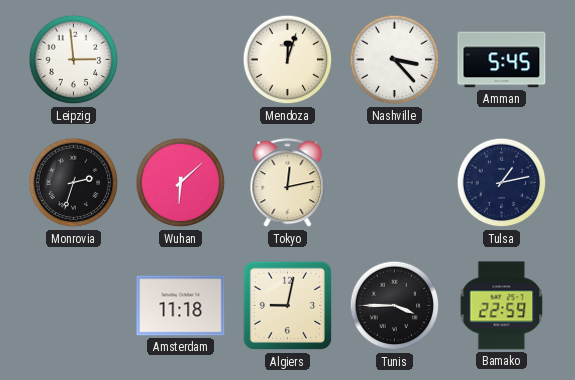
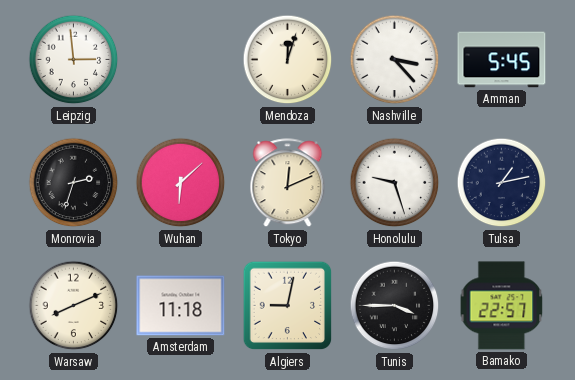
Tokyo: 12:13 -> 12:11 (288, 183)
Honolulu: none -> 9:27 (395, 183)
Warsaw: none -> 8:11 (74, 306)
Bamako: 22:59 -> 22:57 (502, 306)
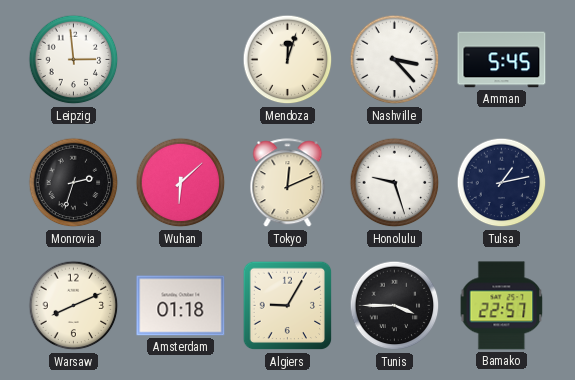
Amsterdam: 11:18 -> 01:18 (181, 306)
Algiers: 9:02 -> 9:05 (288, 306)
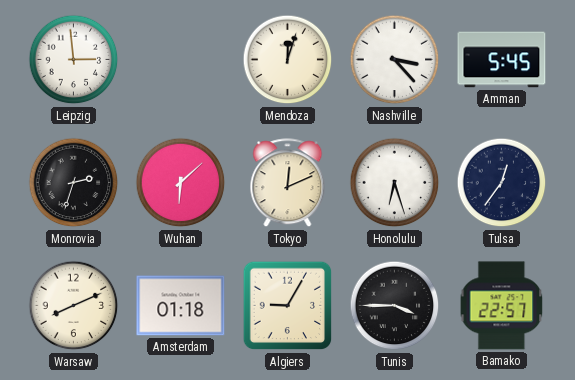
Honolulu: 9:27 -> 6:27 (395, 183)
Tulsa: 1:13 -> 12:36 (502, 183)
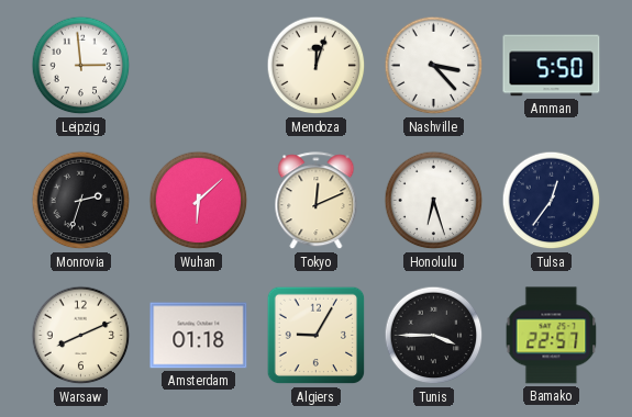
Amman: 5:45 -> 5:50 (552, 66)
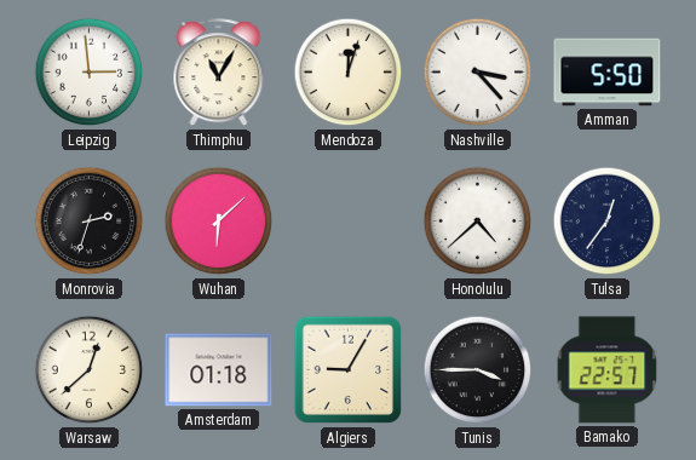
Thimphu: none -> 11:05 (219, 73)
Tokyo: 12:11 -> none (317, 201)
Honolulu: 6:27 -> 4:38 (478, 222)
Warsaw: 8:11 -> 12:38 (90, 370)
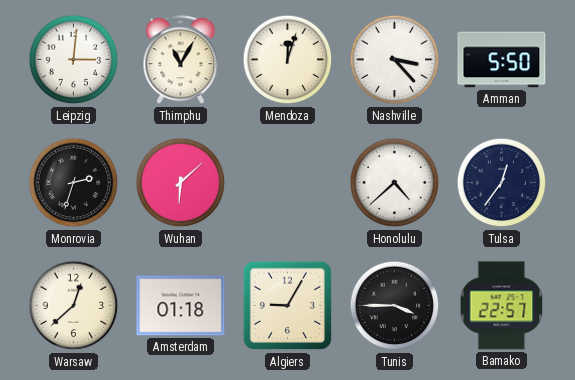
Leipzig: 2:59 -> 3:01 (74, 60)
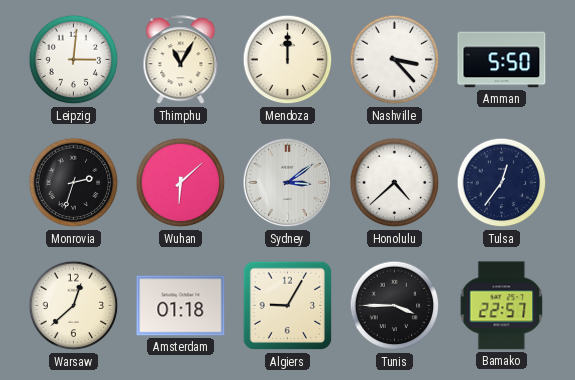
Mendoza: 12:03 -> 12:00 (288, 60)
Sydney: none -> 3:09 (288, 183)
